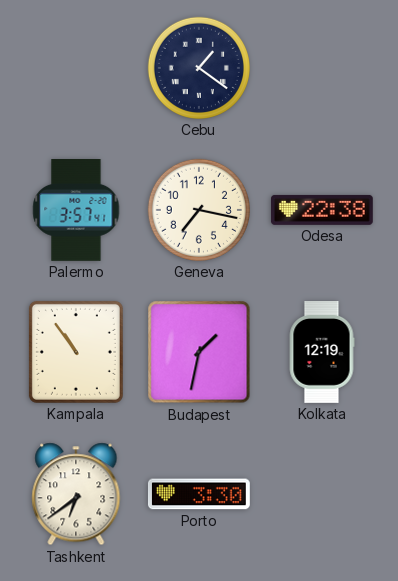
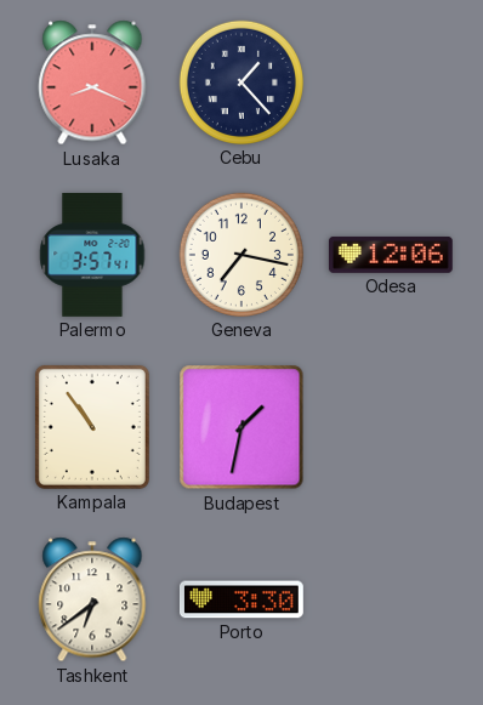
Lusaka: none -> 8:19 (92, 83)
Cebu: 1:21 -> 1:23 (241, 83)
Odesa: 22:38 -> 12:06 (391, 255)
Kolkata: 12:19 -> none (322, 353)
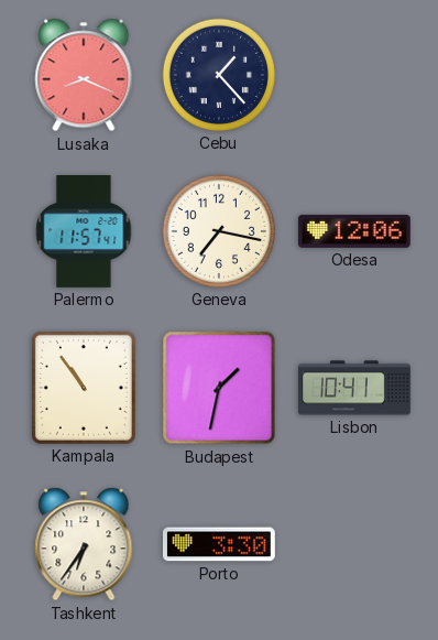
Palermo: 3:57 -> 11:57 (84, 232)
Lisbon: none -> 10:41 (355, 388)
Tashkent: 6:39 -> 6:36 (84, 544)
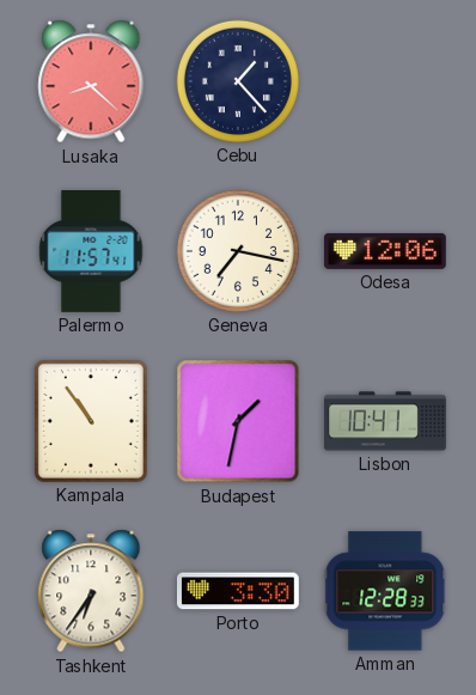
Lusaka: 8:19 -> 8:22 (91, 81)
Amman: none -> 12:28 (385, 591)
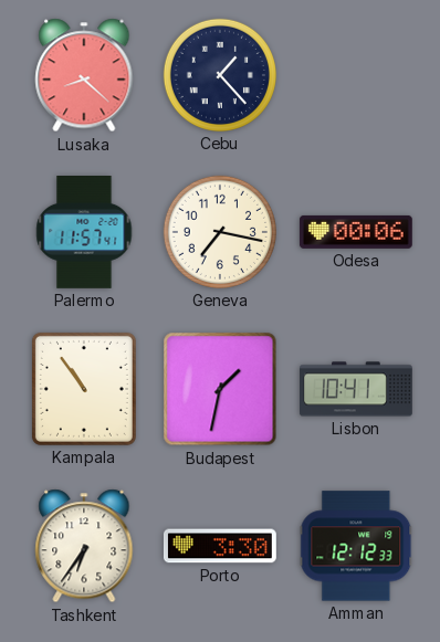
Odesa: 12:06 -> 00:06 (356, 232)
Amman: 12:28 -> 12:12 (356, 546)
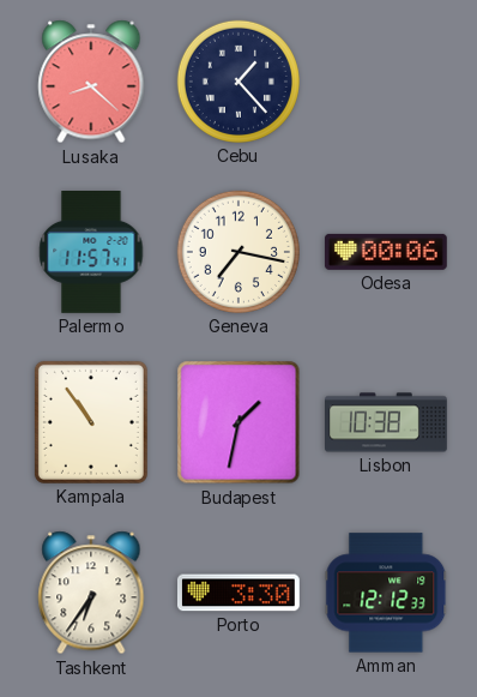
Lisbon: 10:41 -> 10:38 (387, 422)
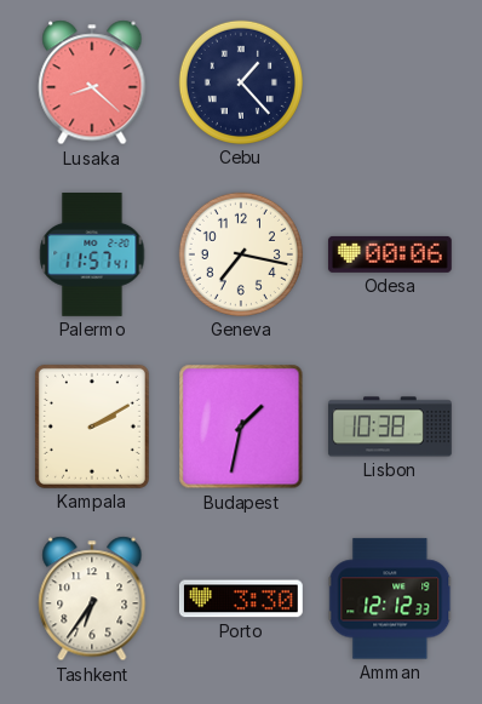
Kampala: 10:54 -> 2:10 (92, 427)
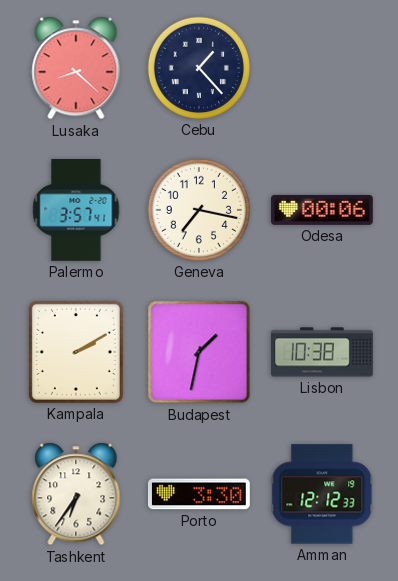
Palermo: 11:57 -> 3:57 (76, 211)
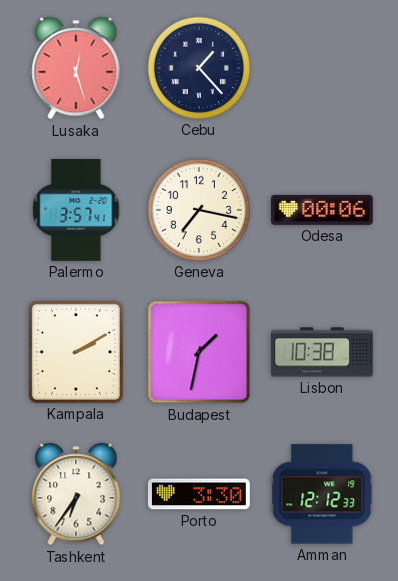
Lusaka: 8:22 -> 12:27 (76, 68)
